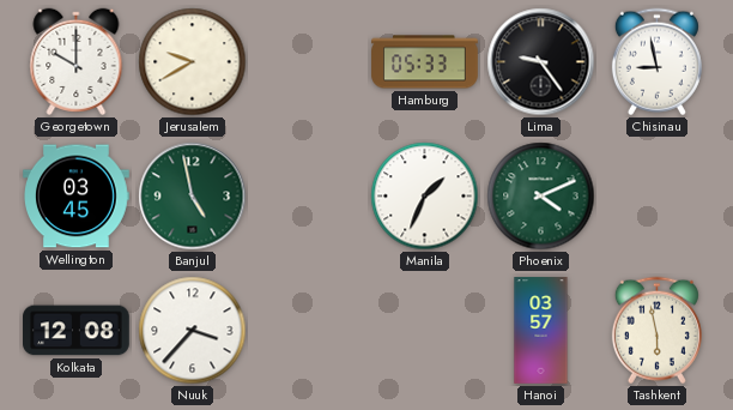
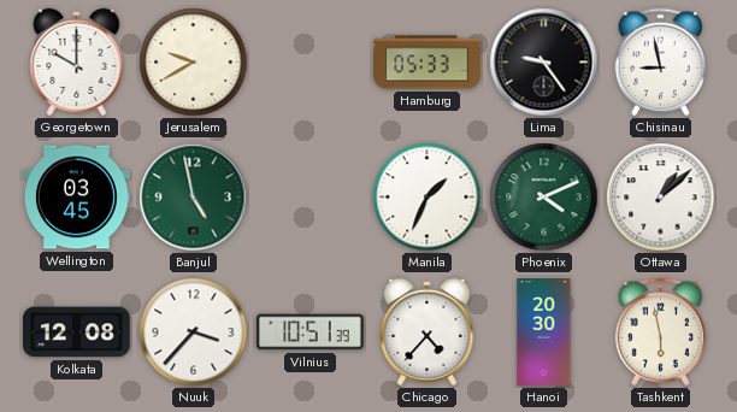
Ottawa: none -> 1:08 (661, 198)
Vilnius: none -> 10:51 (309, 332)
Chicago: none -> 4:37 (428, 331)
Hanoi: 03:57 -> 20:30 (544, 332)
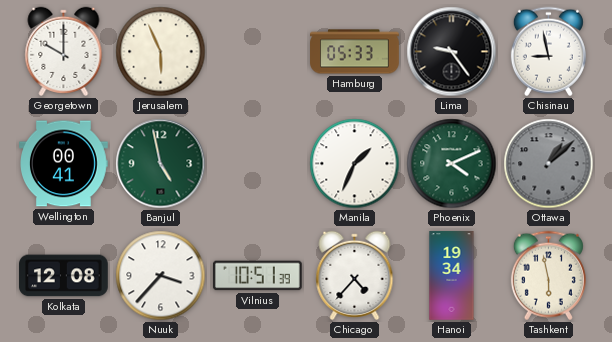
Jerusalem: 9:40 -> 5:56 (161, 52)
Wellington: 03:45 -> 00:41 (64, 164)
Ottawa dial: white -> grey (549, 164)
Hanoi: 20:30 -> 19:34 (452, 276)
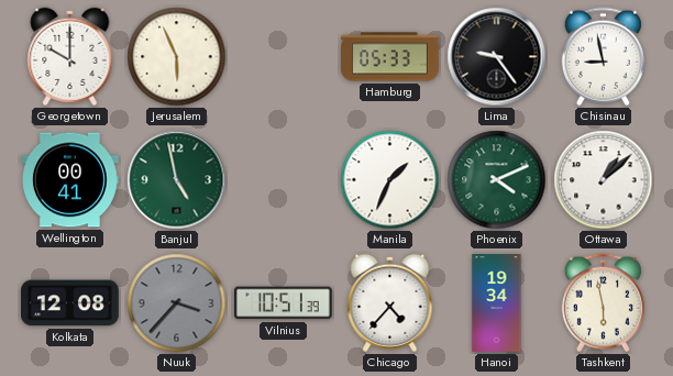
Ottawa dial: grey -> white (604, 180)
Nuuk dial: white -> grey (177, 303)
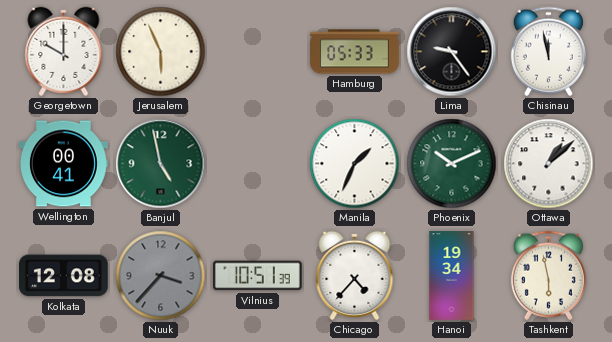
Chisinau: 8:58 -> 11:58 (548, 52)
Phoenix: 4:11 -> 10:11 (452, 164)
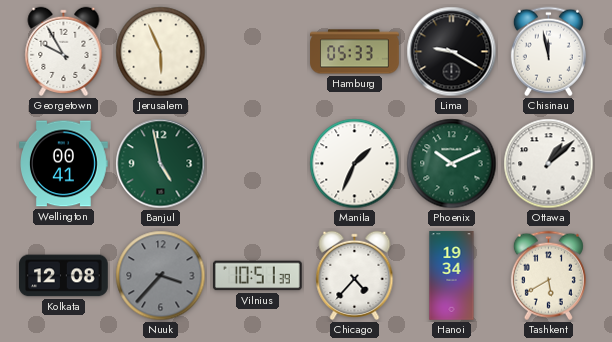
Georgetown: 10:00 -> 9:55 (64, 51)
Lima: 9:24 -> 9:20 (452, 52)
Tashkent: 5:58 -> 5:40 (548, 276)
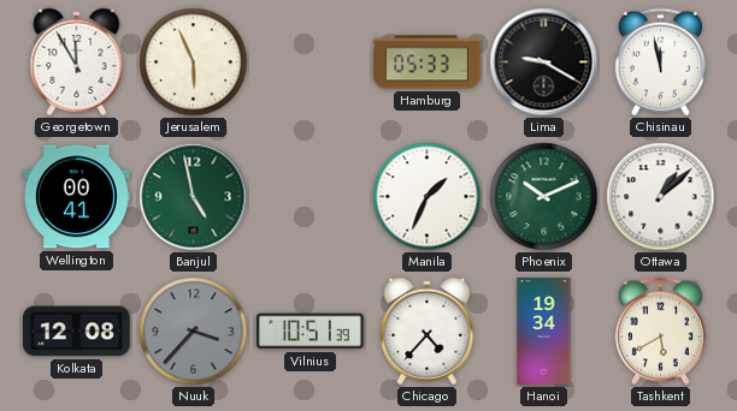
Georgetown: 9:55 -> 11:55 (77, 61)
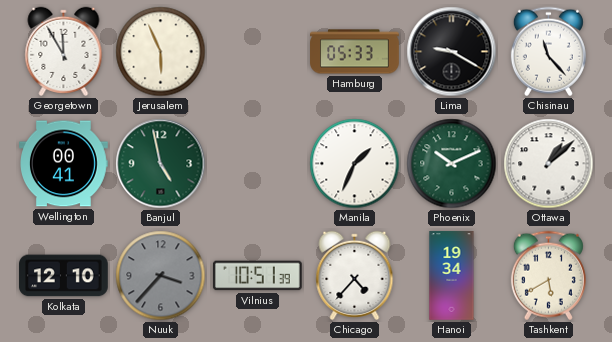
Chisinau: 11:58 -> 11:23 (548, 52)
Kolkata: 12:08 -> 12:10 (64, 276)
